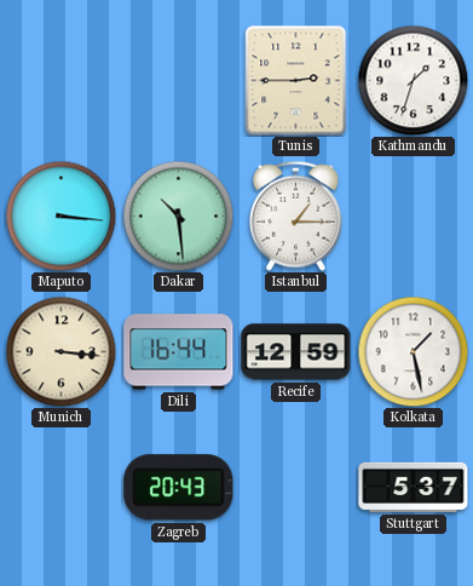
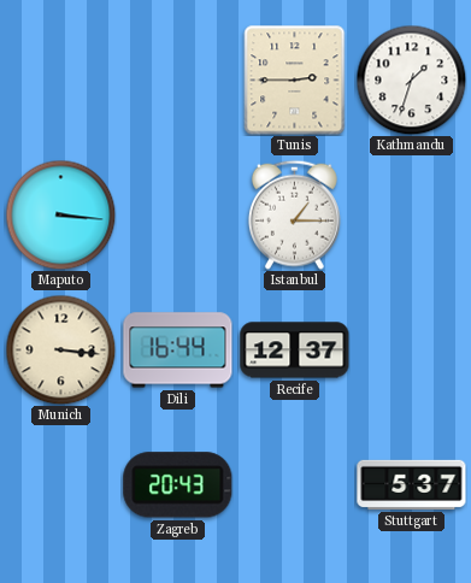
Dakar: 10:29 -> none (178, 216)
Recife: 12:59 -> 12:37 (295, 351)
Kolkata: 1:28 -> none (413, 351)
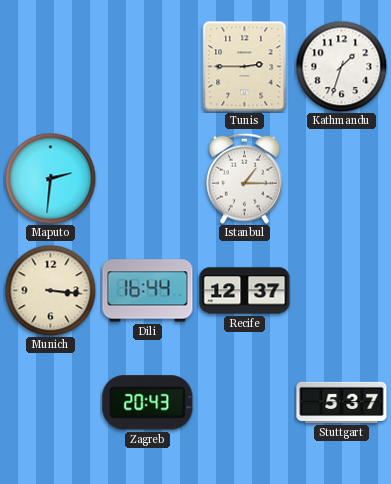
Maputo: 3:16 -> 2:31 (50, 178)
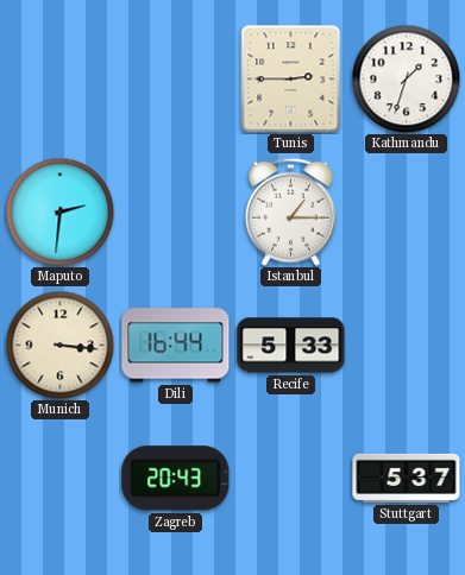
Recife: 12:37 -> 5:33 (291, 346)
